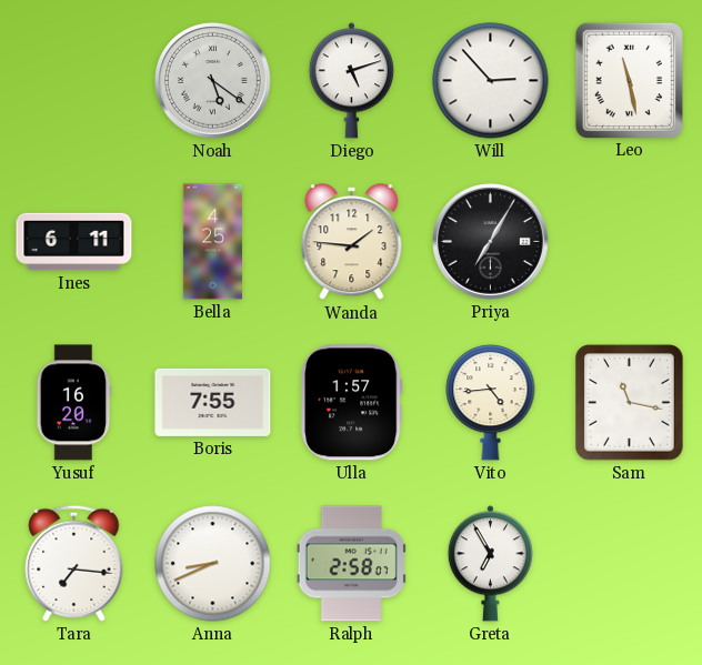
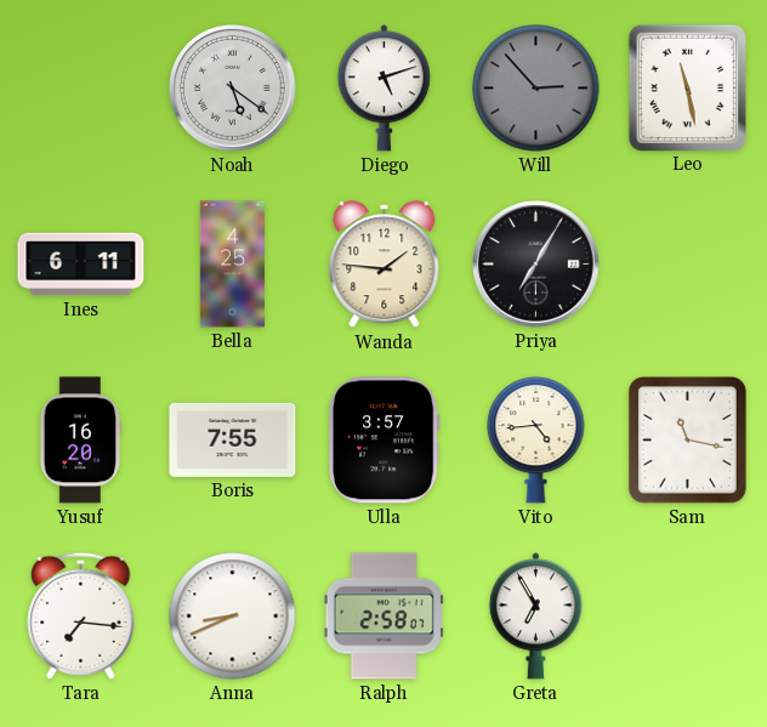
Will dial: white -> grey (536, 89)
Ulla: 1:57 -> 3:57 (385, 441)
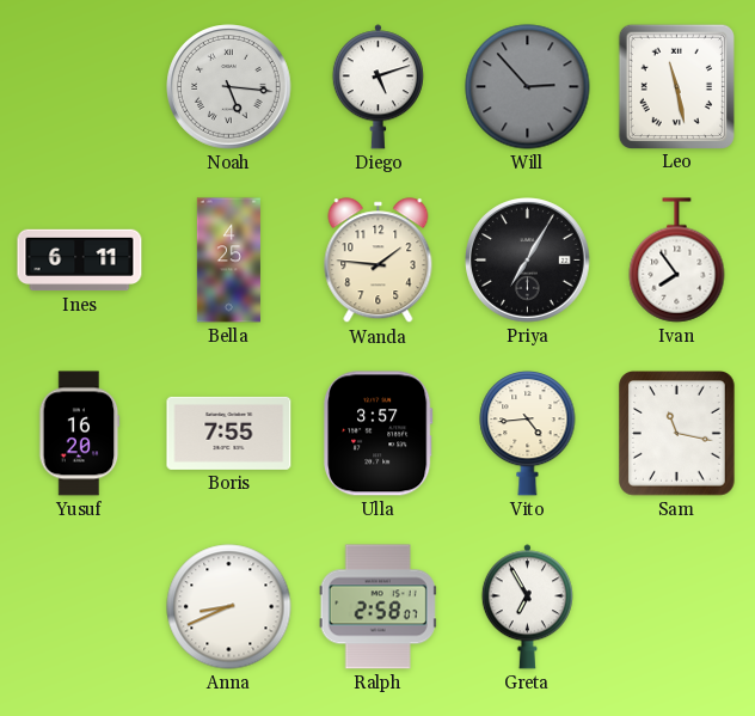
Noah: 5:21 -> 5:16 (229, 87)
Ivan: none -> 7:54 (677, 261)
Tara: 7:16 -> none (81, 615)
